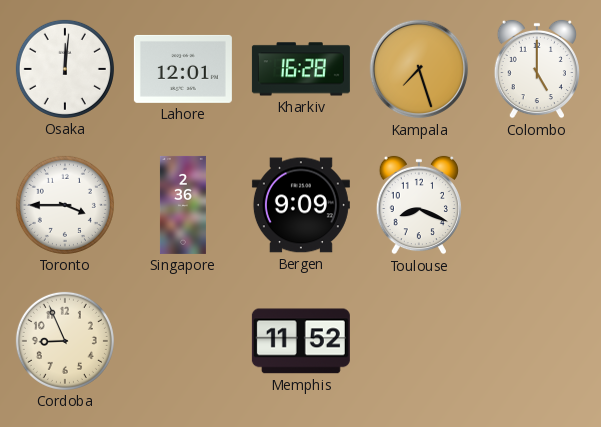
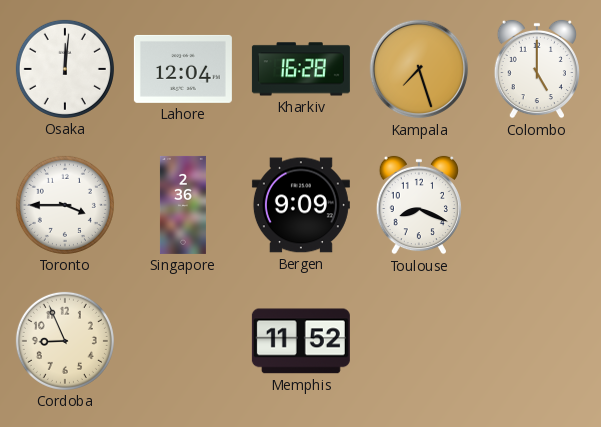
Lahore: 12:01 -> 12:04 (183, 69)
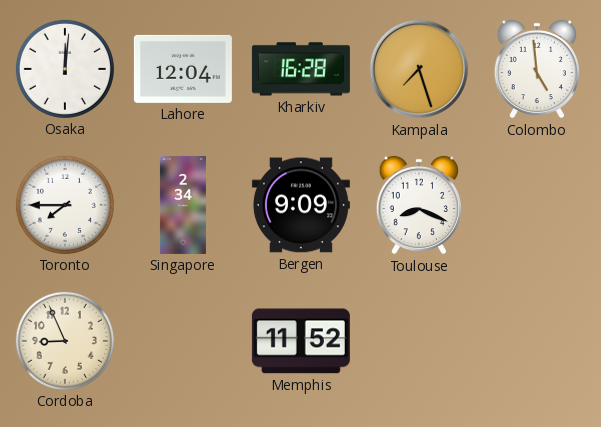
Colombo: 5:00 -> 4:59 (537, 69)
Toronto: 3:45 -> 7:45 (65, 205)
Singapore: 2:36 -> 2:34 (183, 205)
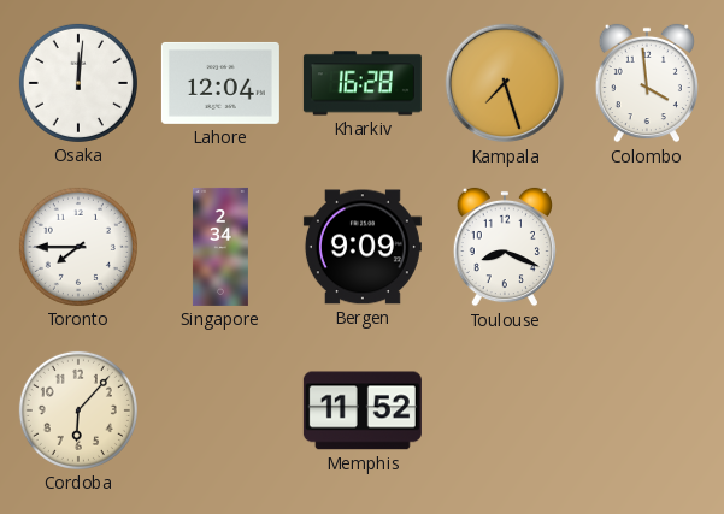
Colombo: 4:59 -> 3:59 (647, 83)
Cordoba: 8:56 -> 6:07 (78, 410)
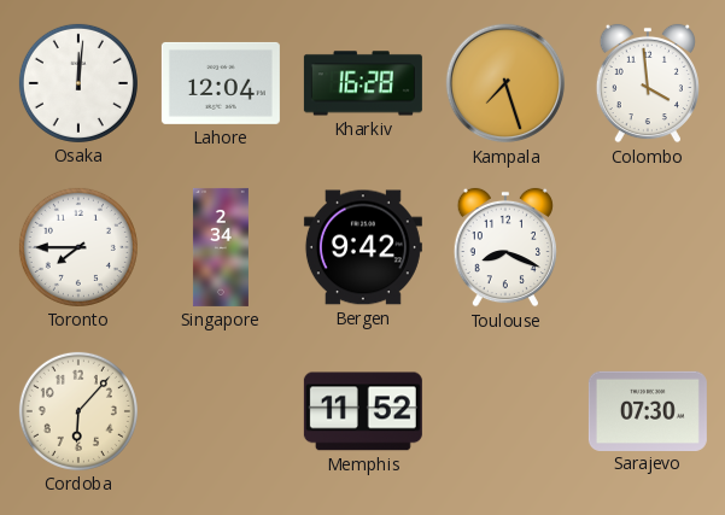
Bergen: 9:09 -> 9:42 (363, 247)
Sarajevo: none -> 07:30 (648, 410)
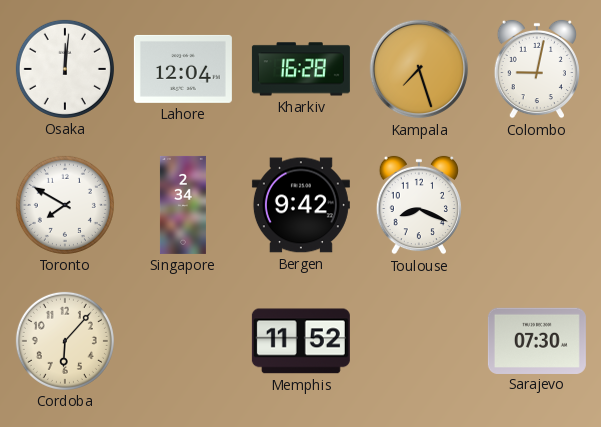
Colombo: 3:59 -> 9:02 (537, 69)
Toronto: 7:45 -> 7:50 (65, 205)
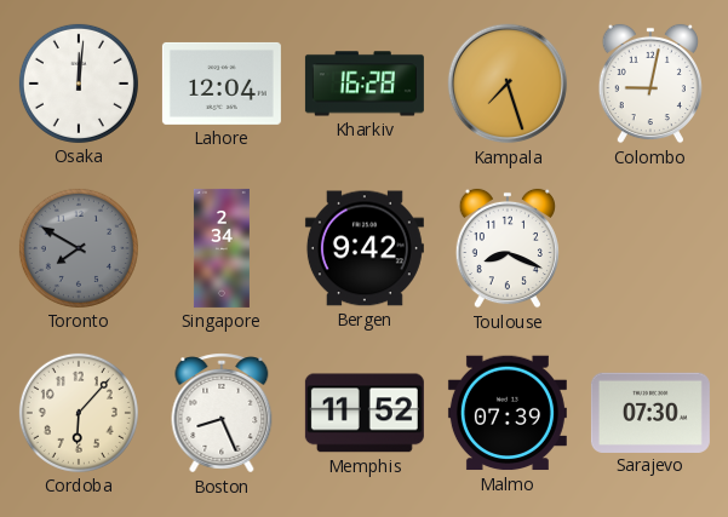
Toronto dial: white -> grey (79, 248)
Boston: none -> 8:26 (222, 413)
Malmo: none -> 07:39 (508, 413)
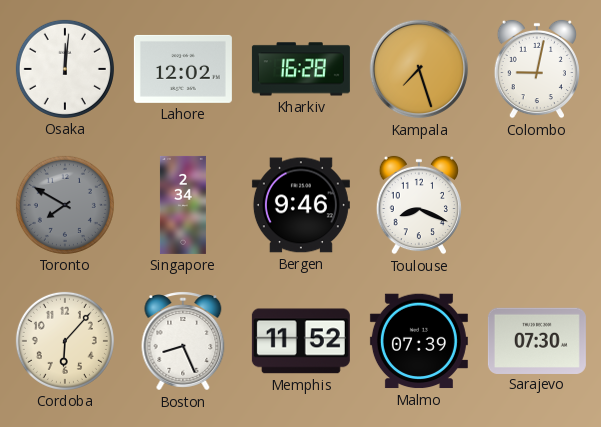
Lahore: 12:04 -> 12:02 (183, 69)
Bergen: 9:42 -> 9:46 (301, 205)
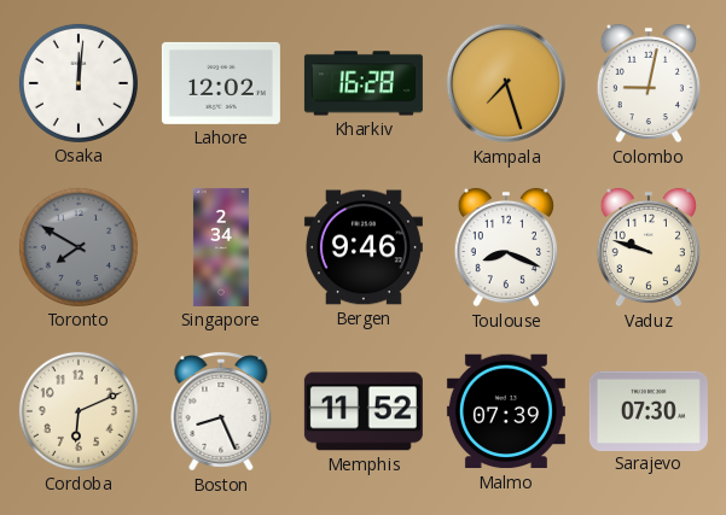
Vaduz: none -> 9:48 (649, 247)
Cordoba: 6:07 -> 6:11 (79, 411)
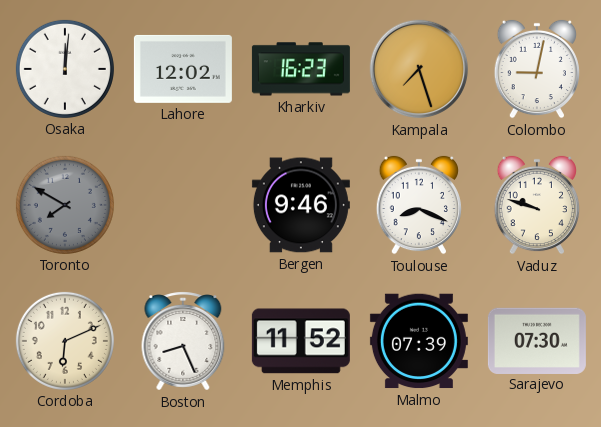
Kharkiv: 16:28 -> 16:23 (301, 69)
Singapore: 2:34 -> none (221, 247)
